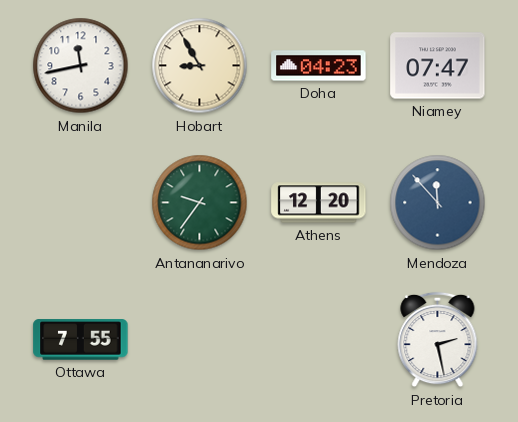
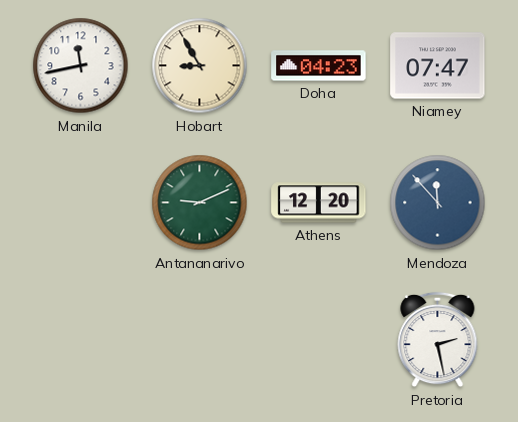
Antananarivo: 9:36 -> 9:11 (200, 203)
Ottawa: 7:55 -> none (81, 340)
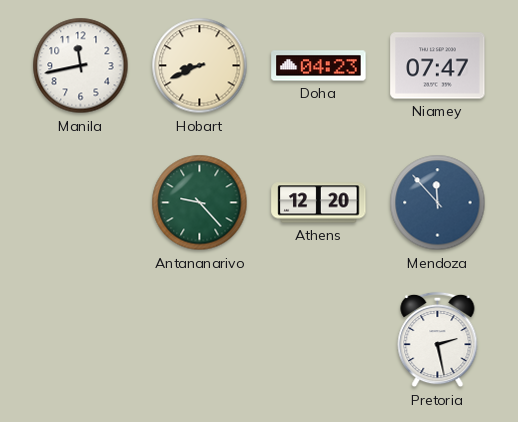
Hobart: 8:55 -> 8:41 (200, 66)
Antananarivo: 9:11 -> 9:23 (200, 203)
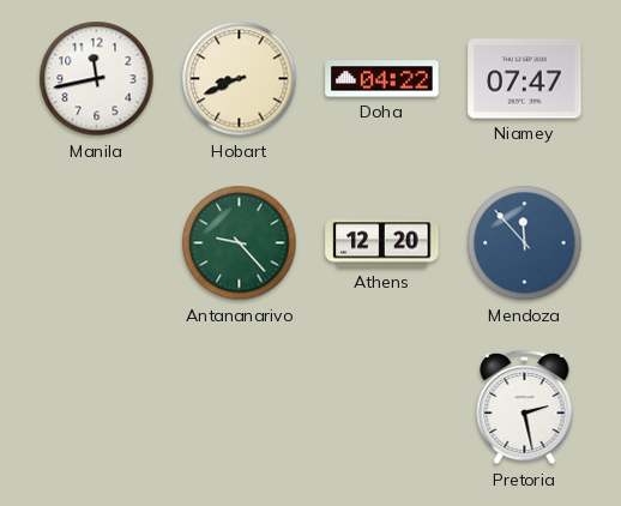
Doha: 04:23 -> 04:22 (382, 79)
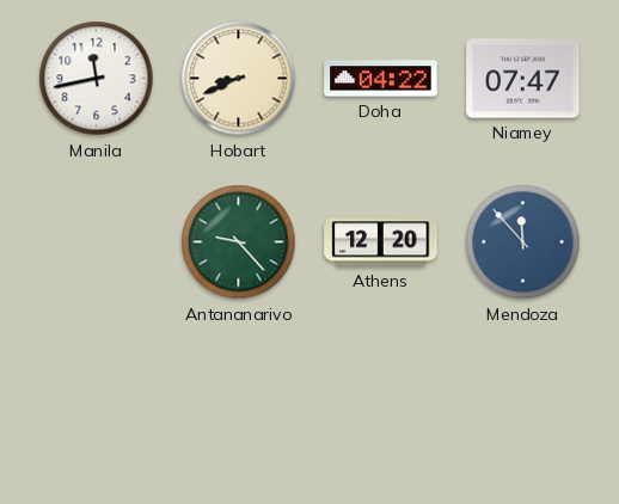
Pretoria: 2:28 -> none (525, 408)
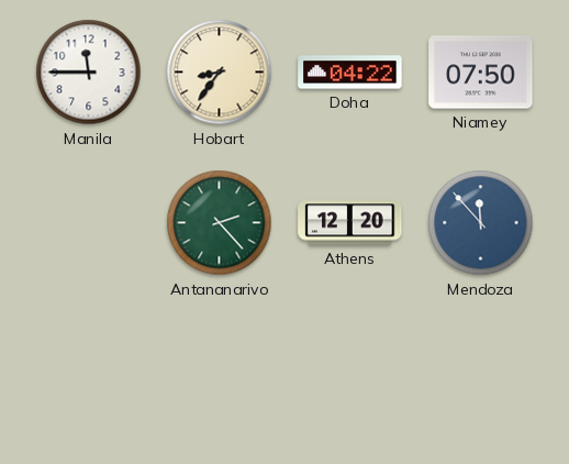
Manila: 11:43 -> 11:45 (89, 73)
Hobart: 8:41 -> 8:36 (220, 73)
Niamey: 07:47 -> 07:50 (481, 73)
Antananarivo: 9:23 -> 2:23 (220, 223)
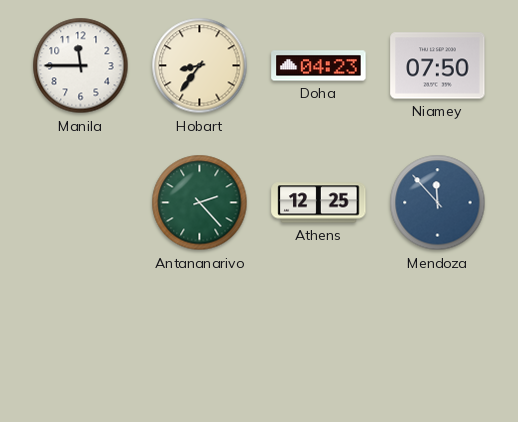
Doha: 04:22 -> 04:23 (319, 66)
Athens: 12:20 -> 12:25 (319, 203)
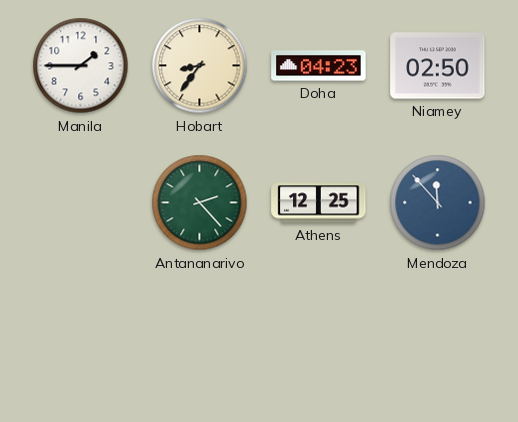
Manila: 11:45 -> 1:45 (81, 66)
Niamey: 07:50 -> 02:50 (438, 66)
